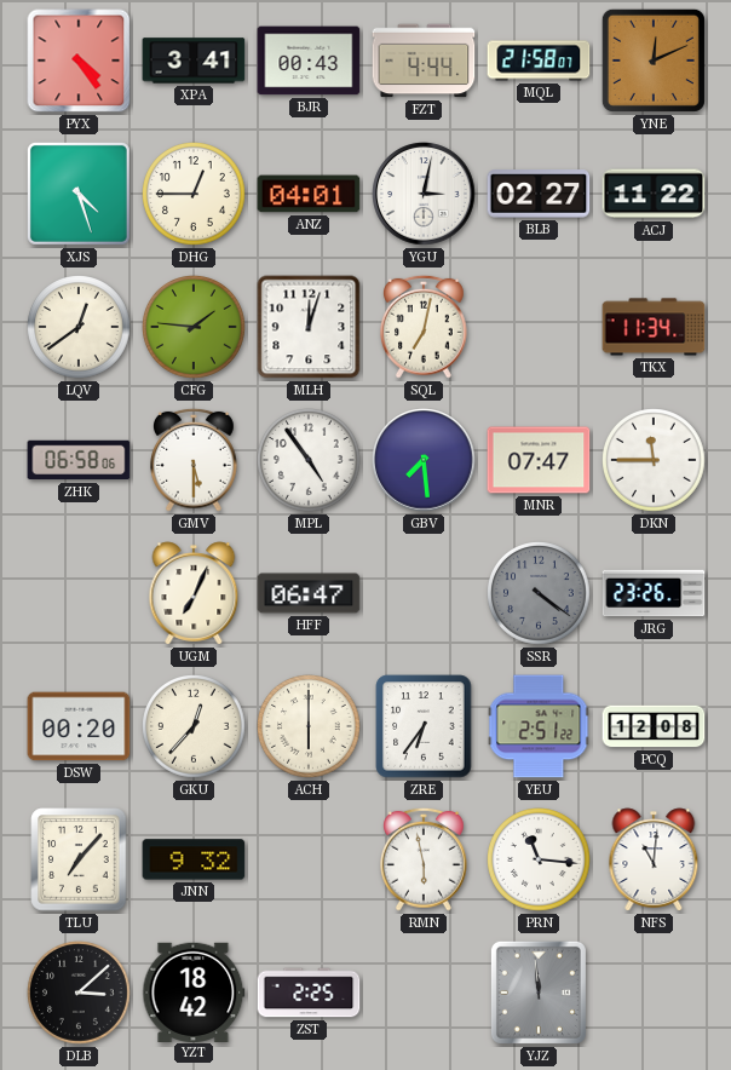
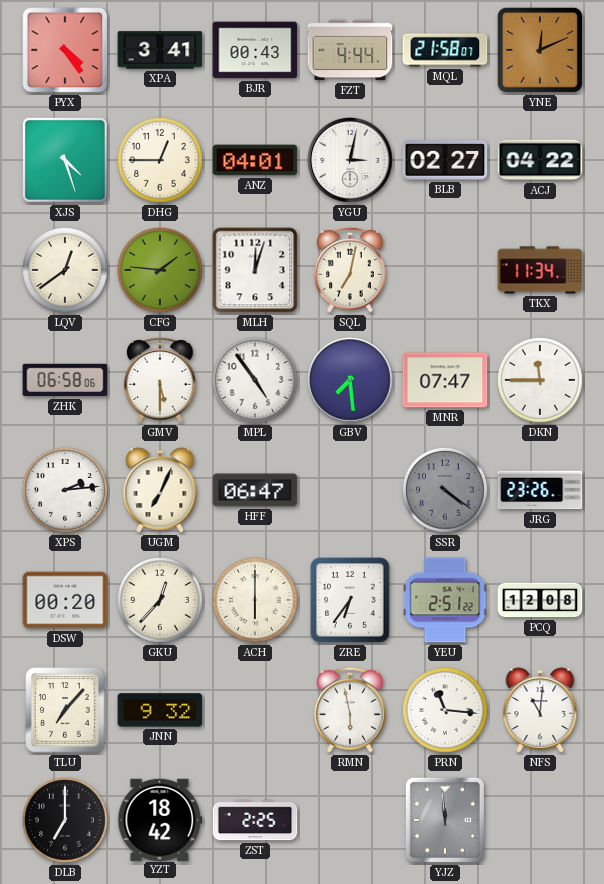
ACJ: 11:22 -> 04:22 (540, 160)
XPS: none -> 2:14 (66, 491)
DLB: 3:08 -> 7:00 (66, 821)
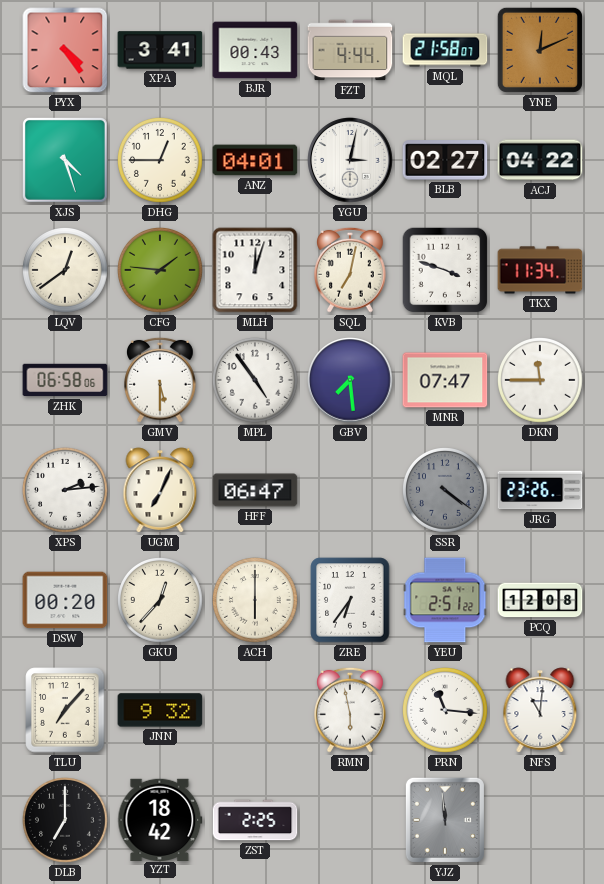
KVB: none -> 3:48 (445, 270)
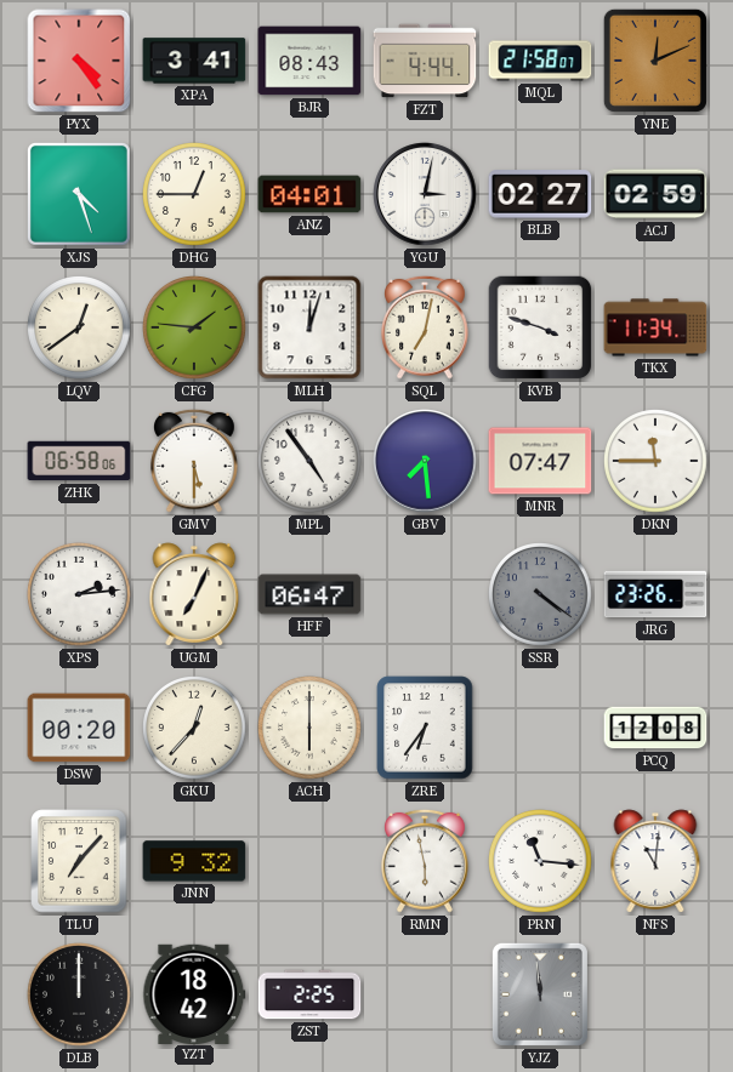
BJR: 00:43 -> 08:43 (309, 61)
ACJ: 04:22 -> 02:59 (655, 194)
YEU: 2:51 -> none (445, 600)
DLB: 7:00 -> 12:00 (80, 996)
